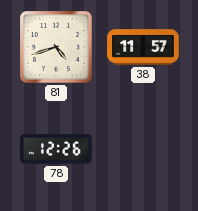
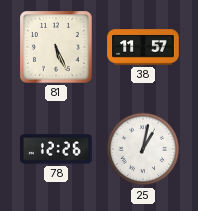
81: 4:42 -> 5:26 (56, 47)
25: none -> 1:02 (143, 149)
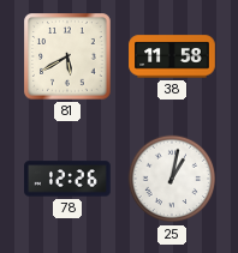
81: 5:26 -> 5:40 (67, 56)
38: 11:57 -> 11:58 (172, 56)
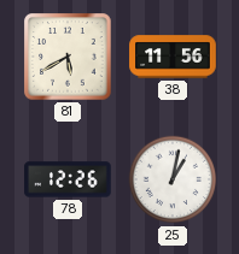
38: 11:58 -> 11:56 (173, 57)
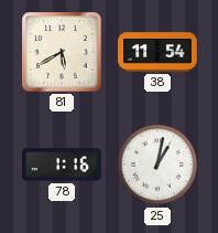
38: 11:56 -> 11:54 (157, 52)
78: 12:26 -> 1:16 (62, 165)
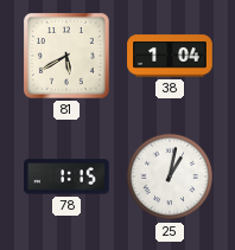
38: 11:54 -> 1:04 (170, 56)
78: 1:16 -> 1:15 (66, 177)
